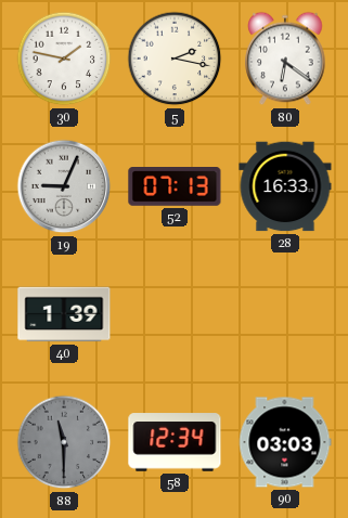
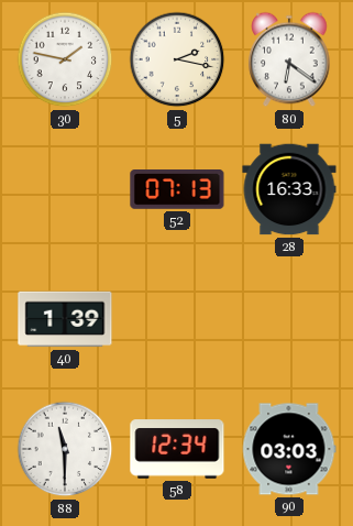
19: 9:04 -> none (64, 186)
88 dial: grey -> white (65, 449)
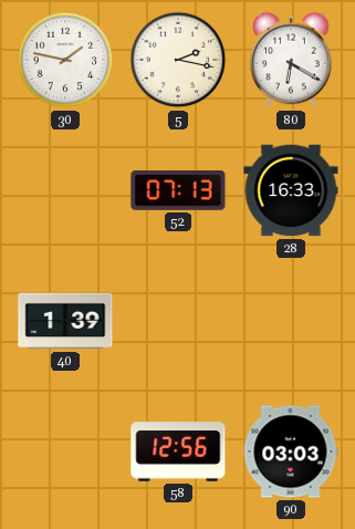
80: 6:21 -> 6:20 (291, 60)
88: 11:30 -> none (65, 449)
58: 12:34 -> 12:56 (178, 452)
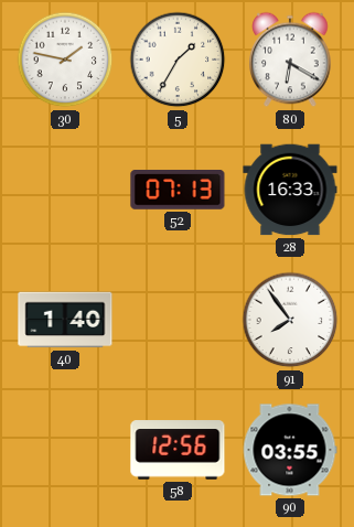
5: 2:17 -> 1:35 (178, 60)
40: 1:39 -> 1:40 (65, 320)
91: none -> 7:54 (290, 320)
90: 03:03 -> 03:55 (290, 450)
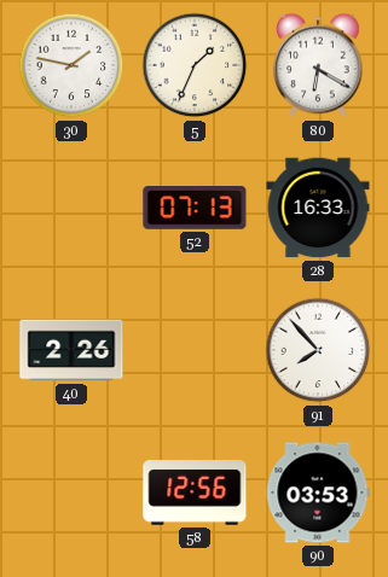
5: 1:35 -> 1:34 (195, 65)
40: 1:40 -> 2:26 (71, 350)
91: 7:54 -> 7:53 (318, 350)
90: 03:55 -> 03:53 (318, 493)
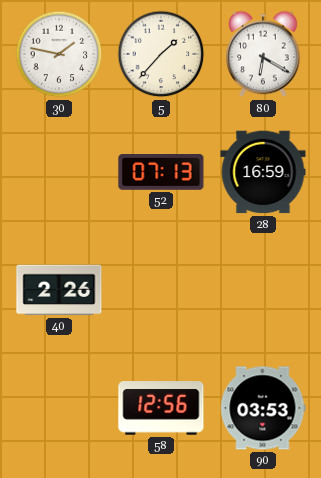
5: 1:34 -> 1:37 (161, 54)
28: 16:33 -> 16:59 (263, 172)
91: 7:53 -> none (318, 350)
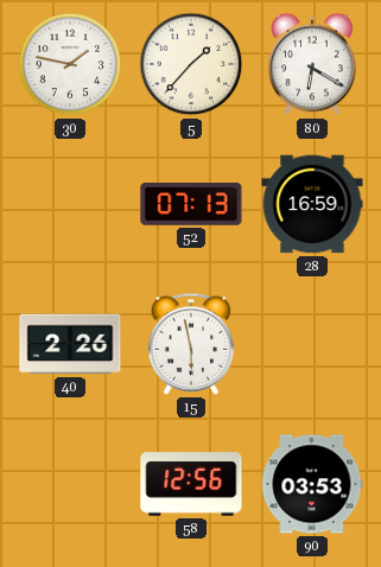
15: none -> 5:58 (191, 344)
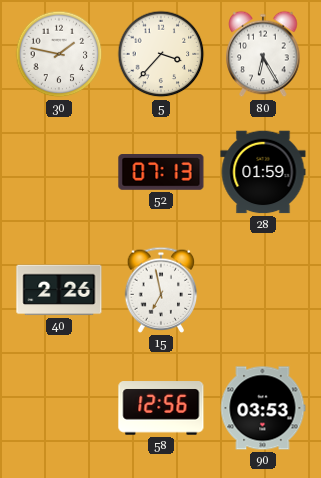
5: 1:37 -> 3:37 (161, 54)
80: 6:20 -> 6:25 (263, 54)
28: 16:59 -> 01:59 (263, 172)
15: 5:58 -> 6:58 (161, 290)
